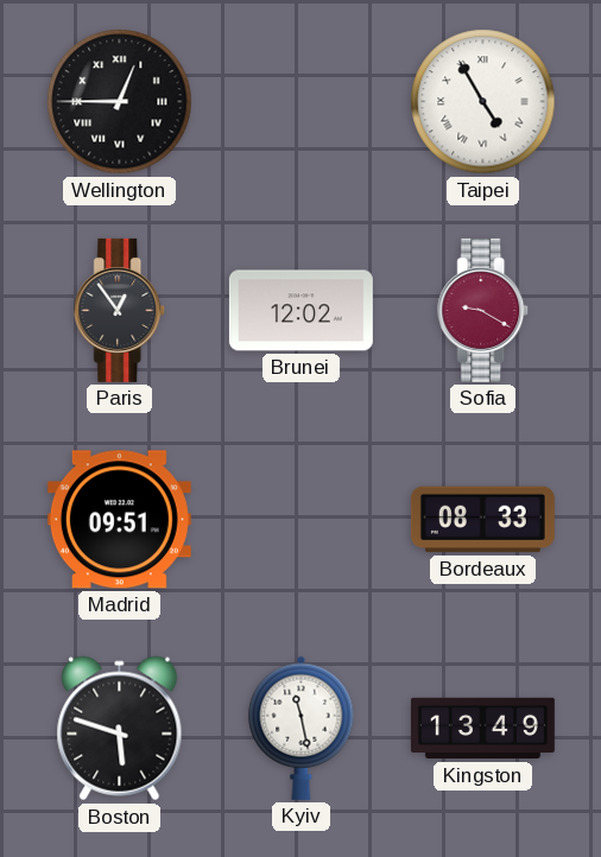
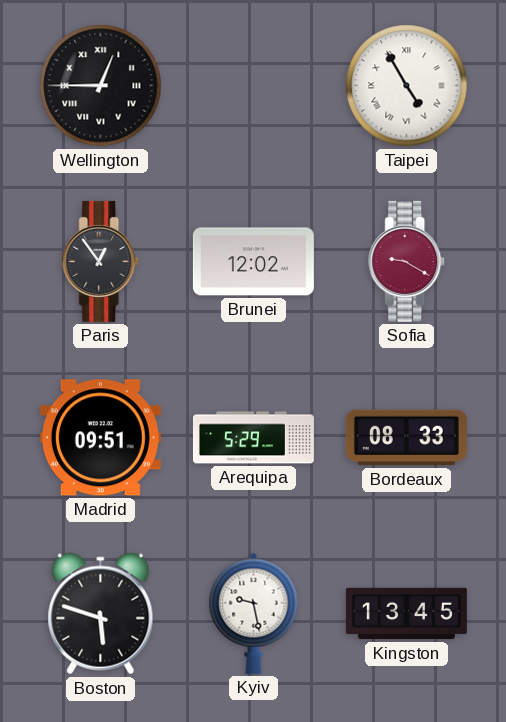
Arequipa: none -> 5:29 (253, 438)
Kyiv: 11:28 -> 9:28 (254, 613)
Kingston: 13:49 -> 13:45 (406, 614)
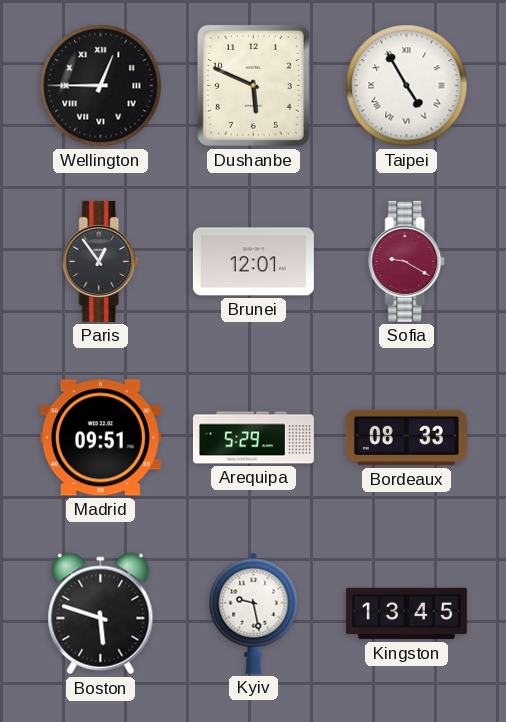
Dushanbe: none -> 5:49 (253, 85)
Brunei: 12:02 -> 12:01 (253, 262)
